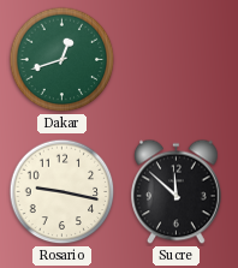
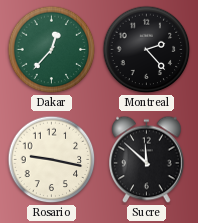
Dakar: 12:42 -> 12:37 (52, 50)
Montreal: none -> 2:23 (147, 50)
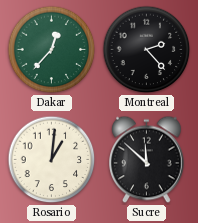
Rosario: 9:17 -> 1:01 (52, 160)
